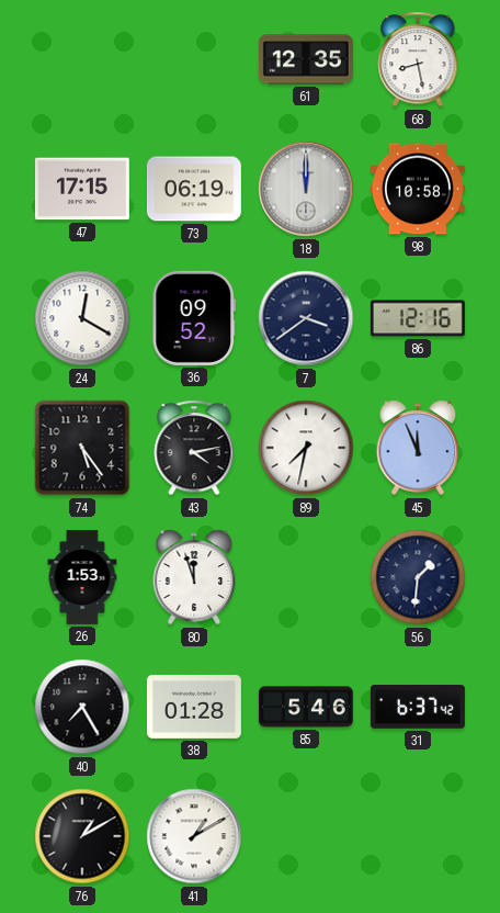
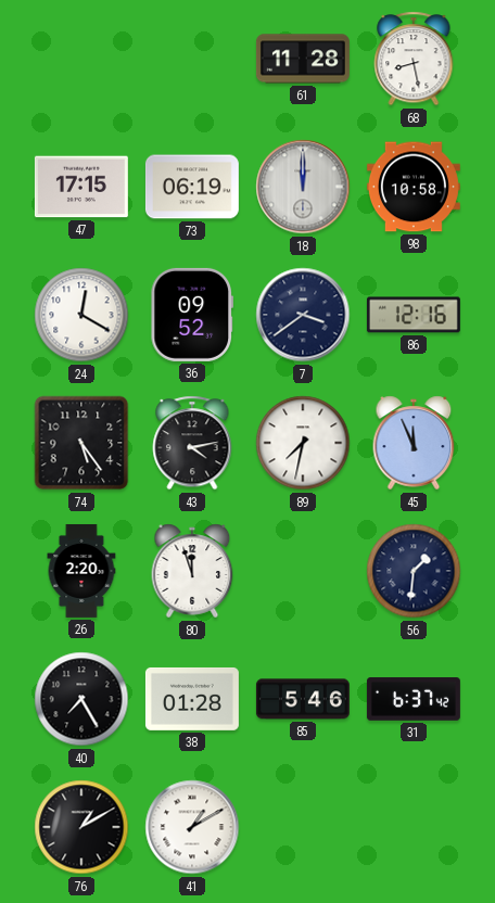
61: 12:35 -> 11:28 (303, 59)
26: 1:53 -> 2:20 (81, 571)
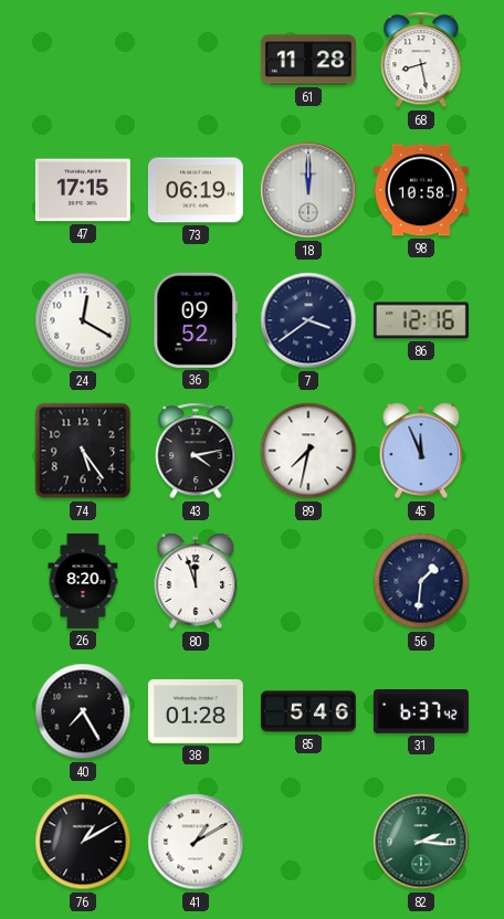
26: 2:20 -> 8:20 (83, 581)
82: none -> 2:16 (421, 842)
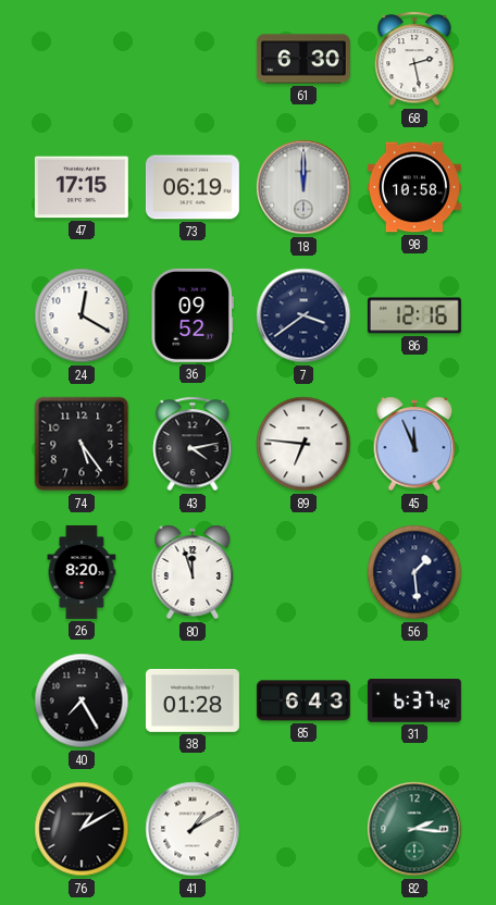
61: 11:28 -> 6:30 (303, 59)
68: 8:28 -> 2:28 (414, 59)
89: 7:32 -> 6:46 (303, 444)
56: 1:31 -> 1:29 (414, 572)
85: 5:46 -> 6:43 (303, 701)
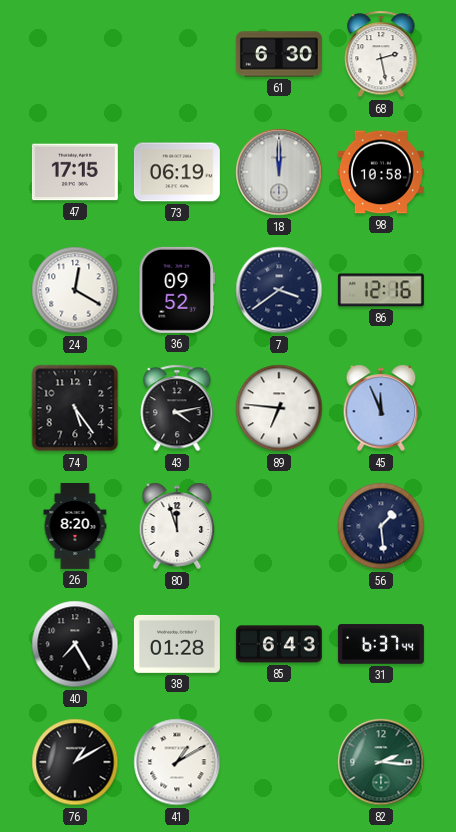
31: 6:37:42 -> 6:37:44 (381, 644)
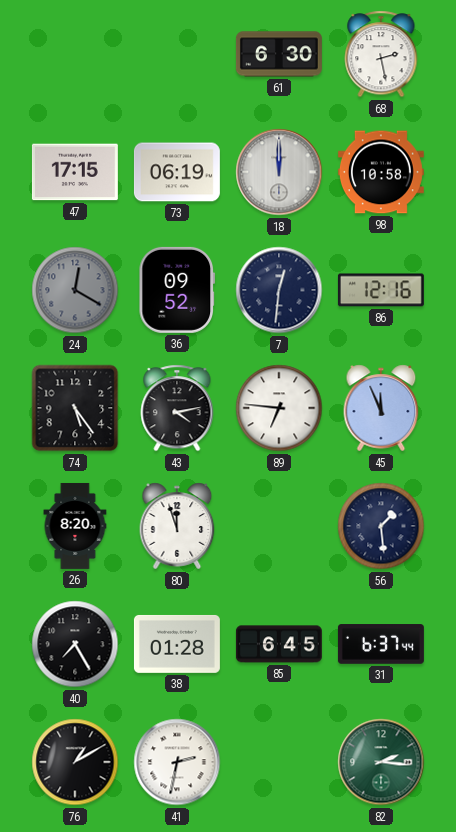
24 dial: white -> grey (75, 290)
7: 3:39 -> 12:31 (279, 290)
85: 6:43 -> 6:45 (279, 644)
41: 1:10 -> 2:32 (177, 762)
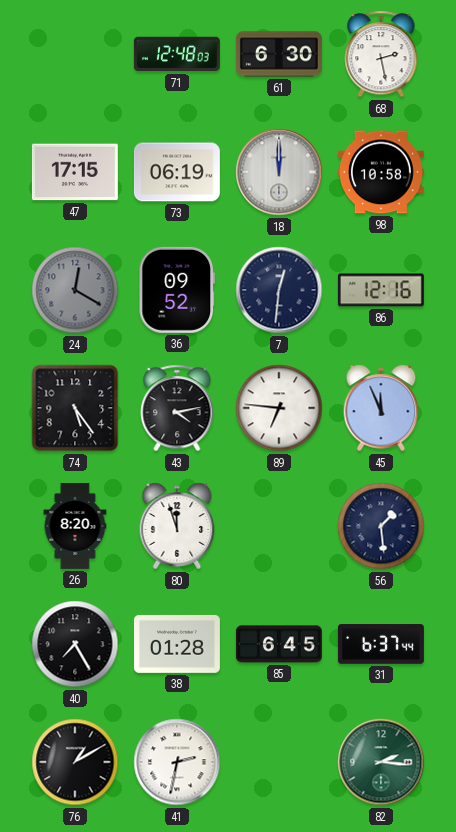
71: none -> 12:48 (177, 54)
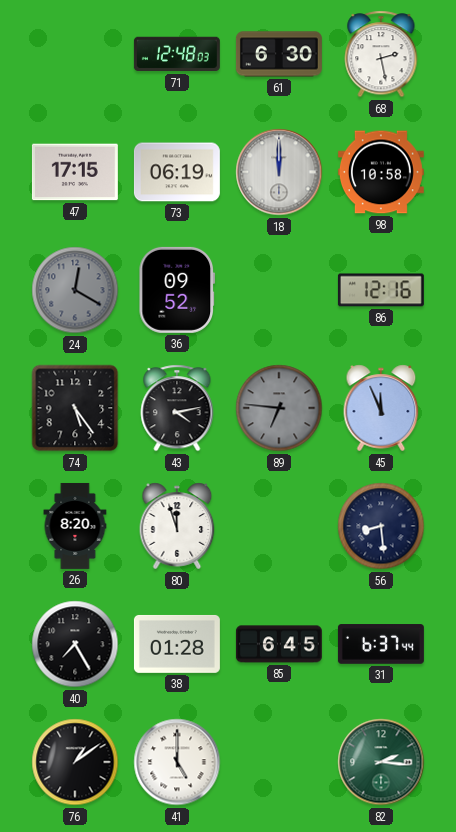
7: 12:31 -> none (279, 290)
89 dial: white -> grey (279, 408)
56: 1:29 -> 8:29 (381, 526)
76: 1:10 -> 1:09 (75, 762)
41: 2:32 -> 5:00 (177, 762)
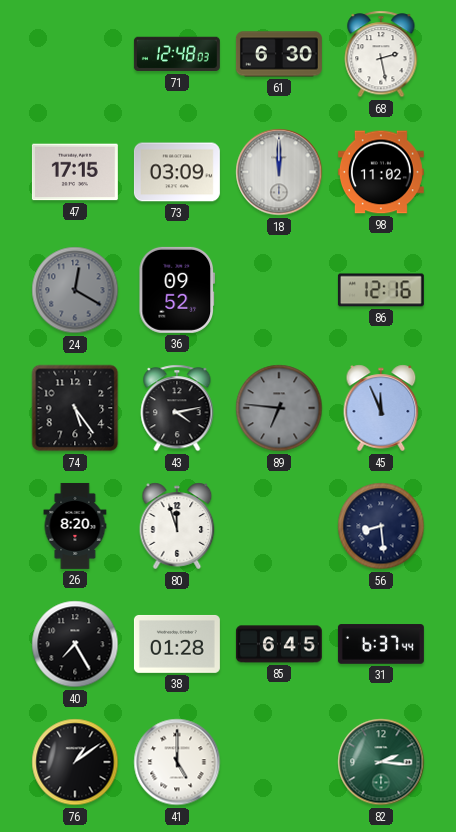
73: 06:19 -> 03:09 (177, 172)
98: 10:58 -> 11:02 (381, 172)
